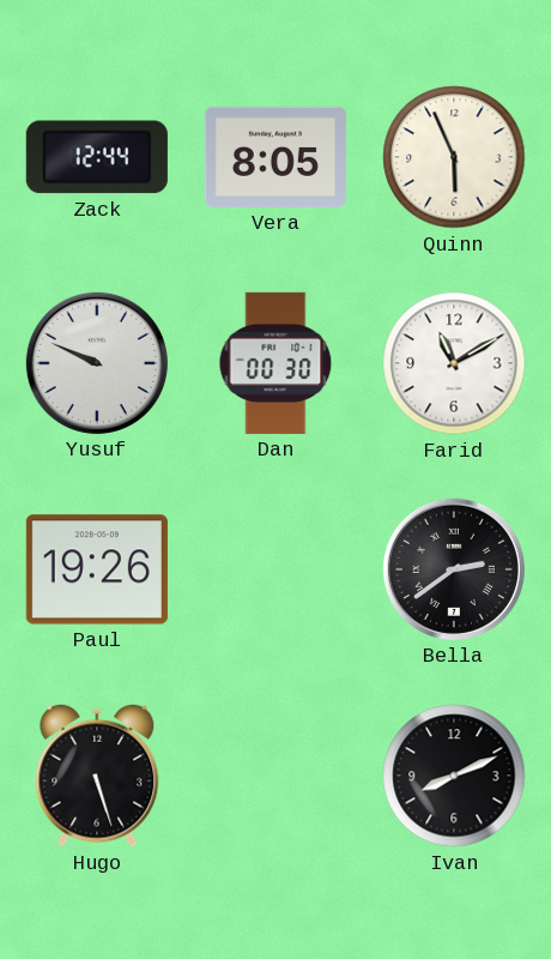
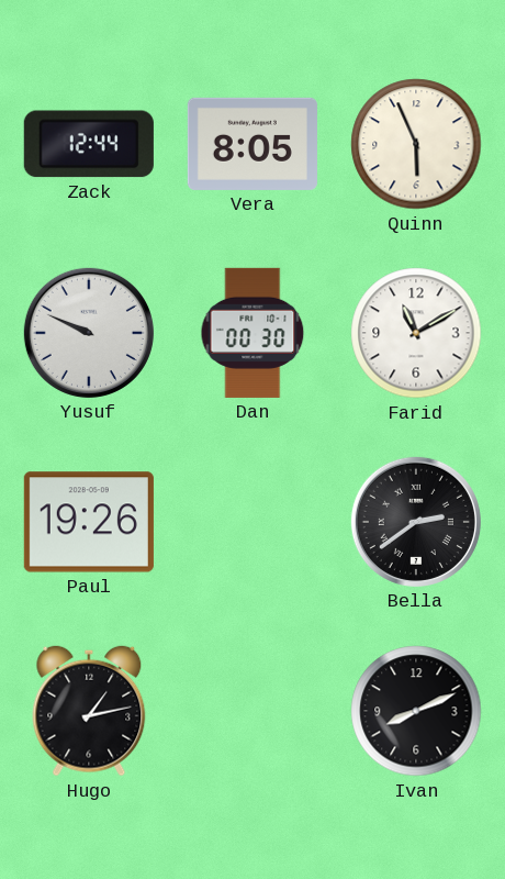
Hugo: 5:27 -> 1:13 (89, 711)
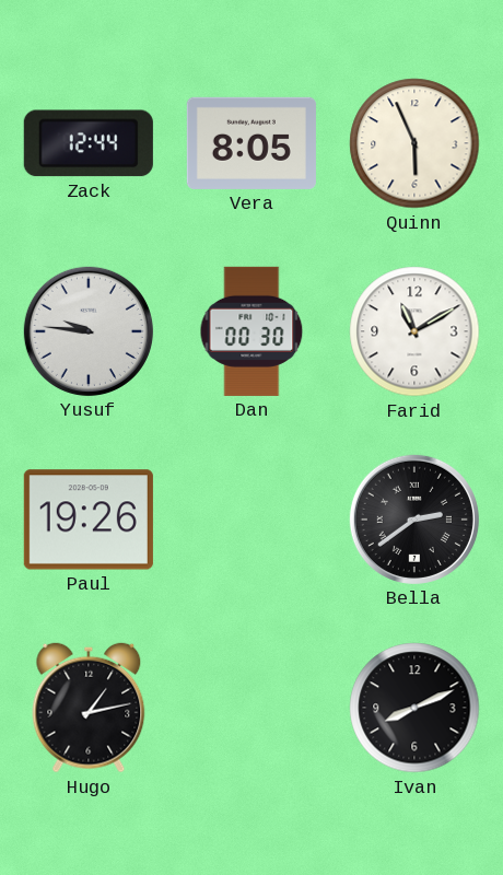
Yusuf: 9:49 -> 9:46 (89, 331)
